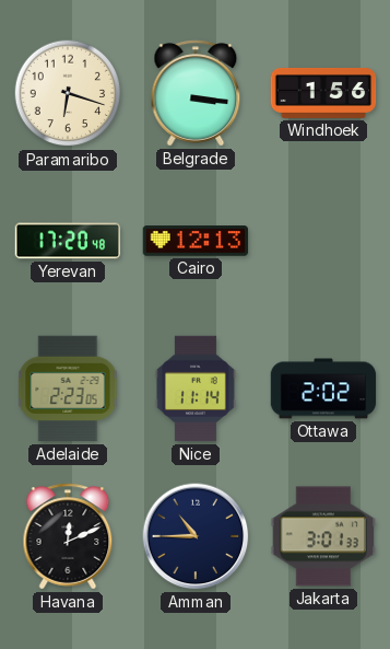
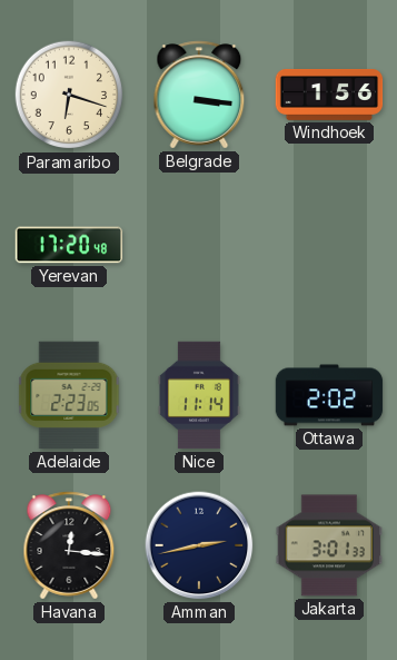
Cairo: 12:13 -> none (196, 241)
Havana: 12:11 -> 12:16 (69, 545)
Amman: 10:45 -> 2:43 (199, 545)
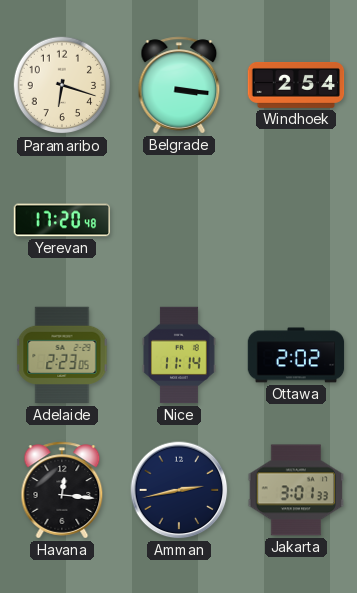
Windhoek: 1:56 -> 2:54 (296, 86)
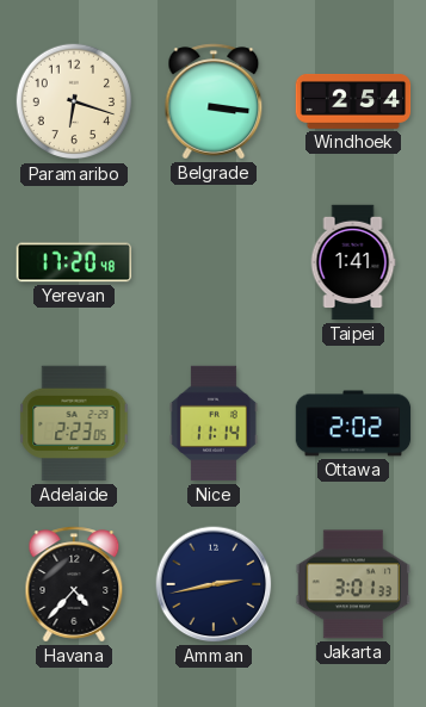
Taipei: none -> 1:41 (353, 262)
Havana: 12:16 -> 4:37 (74, 584)
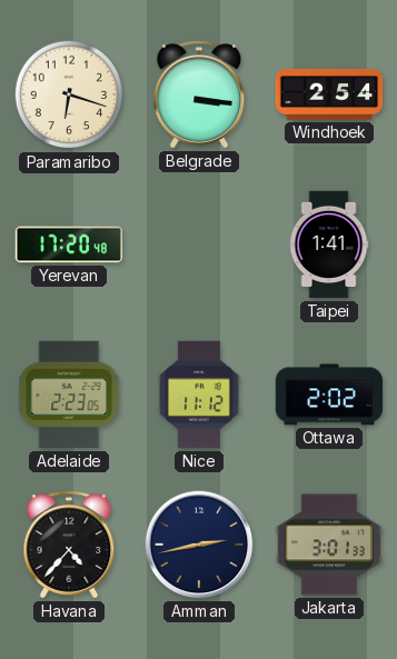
Nice: 11:14 -> 11:12 (199, 395)
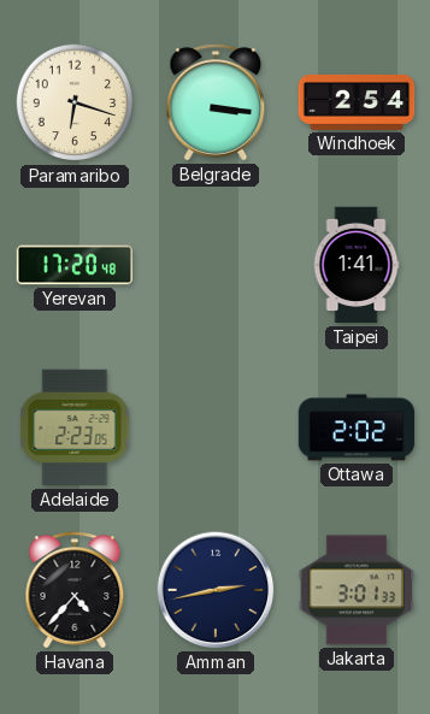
Nice: 11:12 -> none (199, 395)
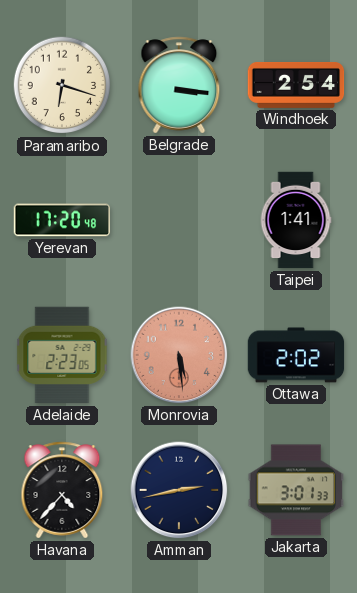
Monrovia: none -> 5:29 (179, 355)
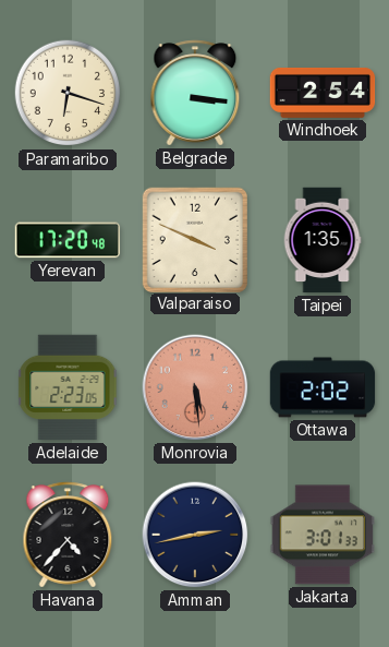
Valparaiso: none -> 3:49 (194, 239)
Taipei: 1:41 -> 1:35 (323, 240)
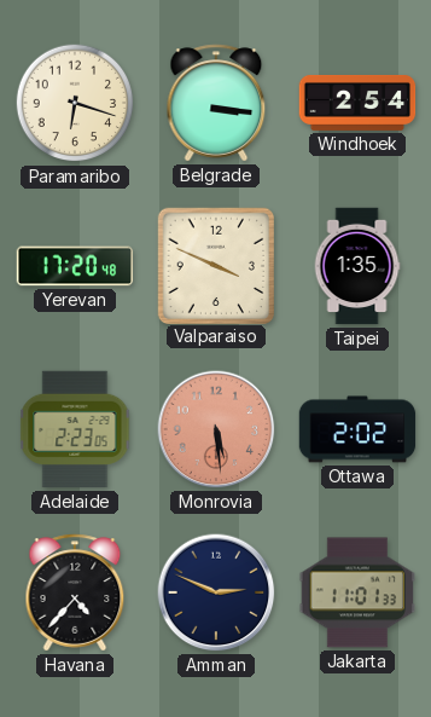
Amman: 2:43 -> 2:49 (216, 592)
Jakarta: 3:01 -> 11:01 (356, 592)
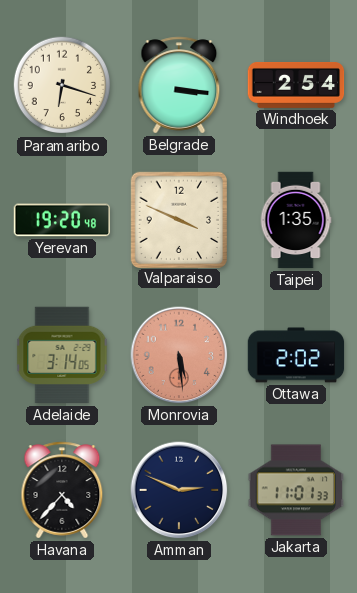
Yerevan: 17:20 -> 19:20 (62, 220)
Adelaide: 2:23 -> 3:14 (62, 355)
